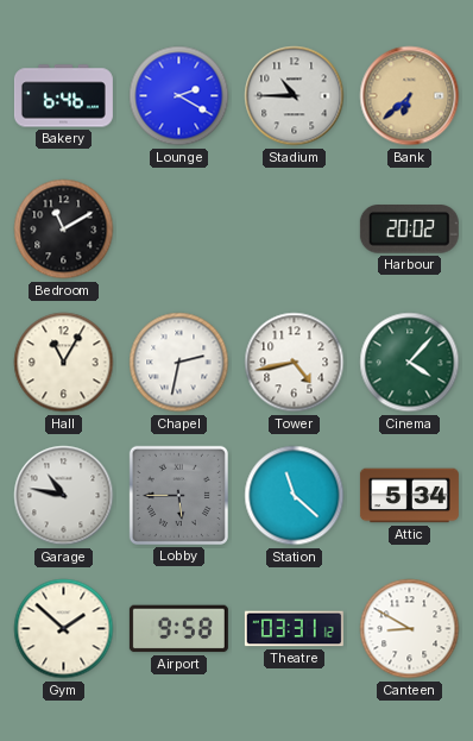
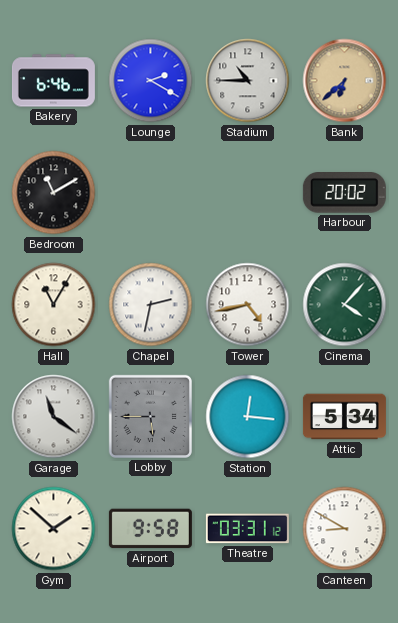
Garage: 10:47 -> 11:21 (54, 417)
Station: 11:22 -> 12:16 (248, 417)
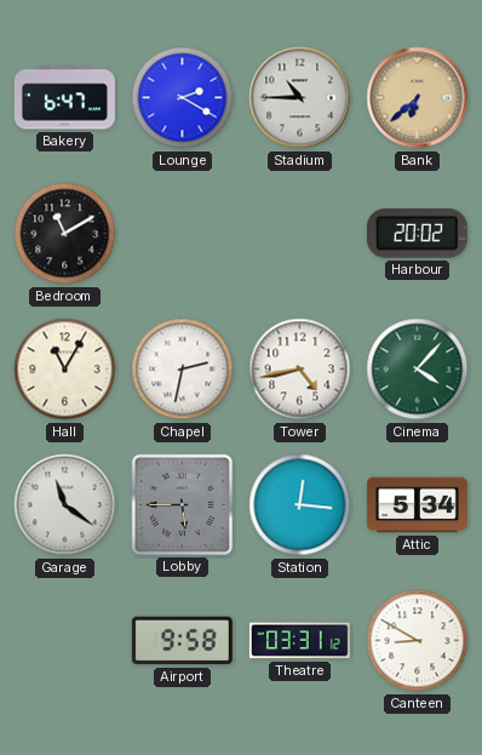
Bakery: 6:46 -> 6:47 (64, 98)
Gym: 1:52 -> none (54, 529)
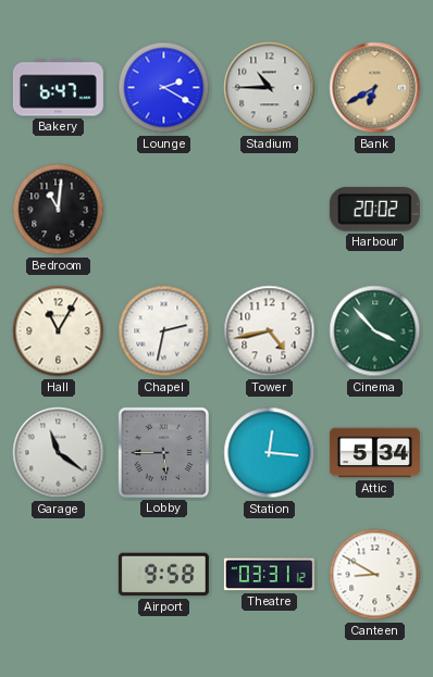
Bank: 6:38 -> 6:40 (375, 88)
Bedroom: 11:10 -> 11:01 (59, 210)
Cinema: 4:07 -> 3:53 (375, 331)
